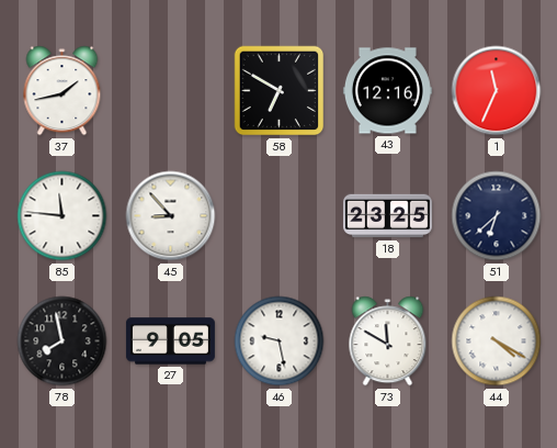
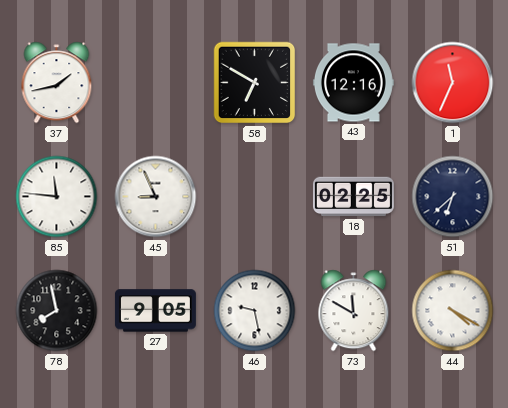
45: 8:53 -> 8:56 (156, 197)
18: 23:25 -> 02:25 (353, 197)
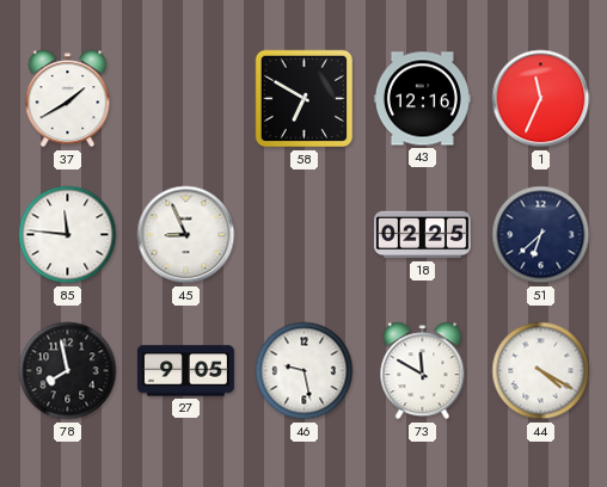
37: 1:43 -> 1:40 (68, 99)
